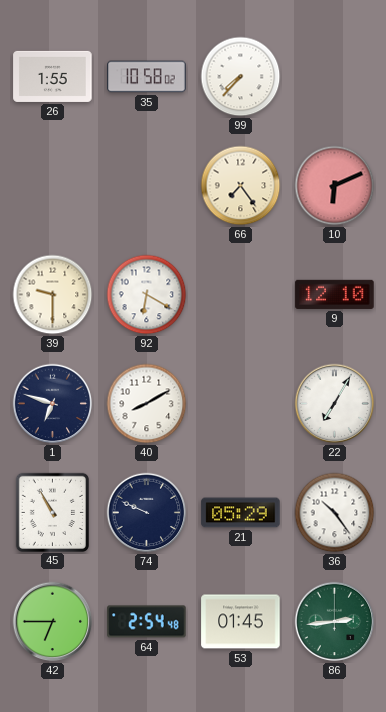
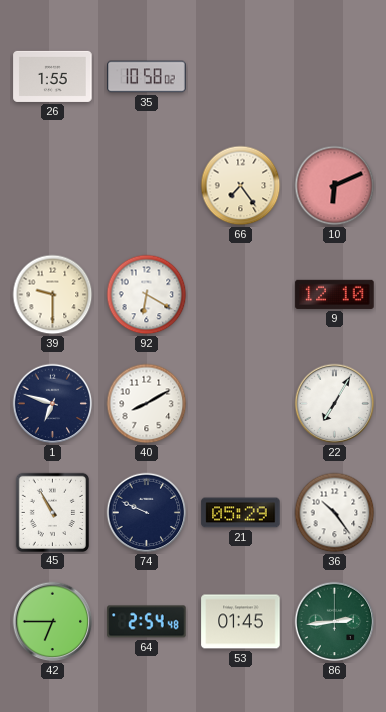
99: 7:37 -> none (241, 77)
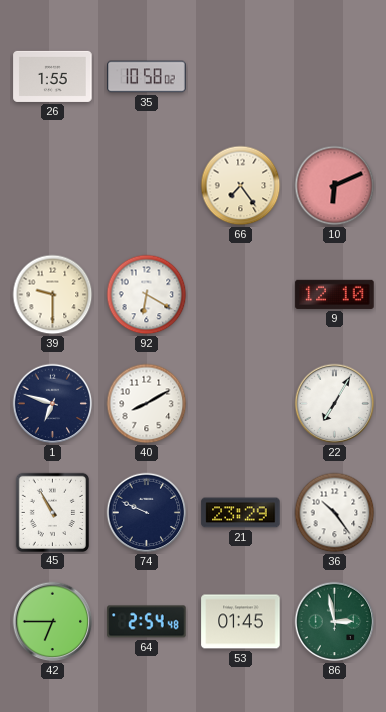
21: 05:29 -> 23:29 (241, 513)
86: 2:44 -> 2:58 (335, 622)
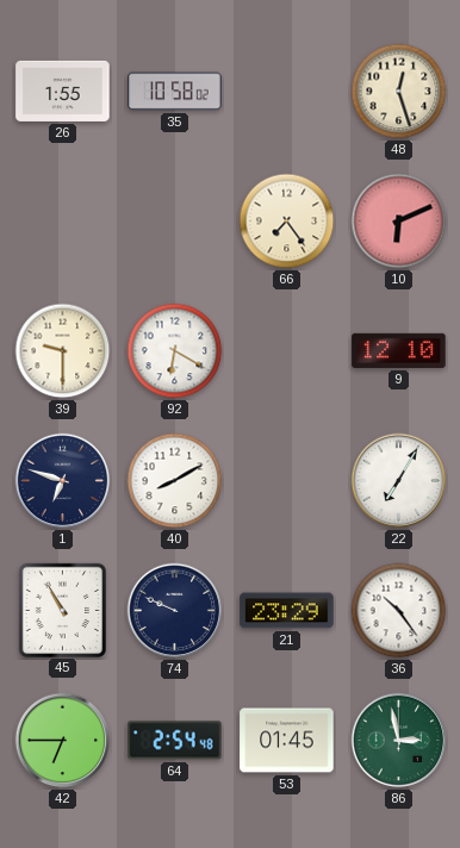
48: none -> 12:27 (399, 92)
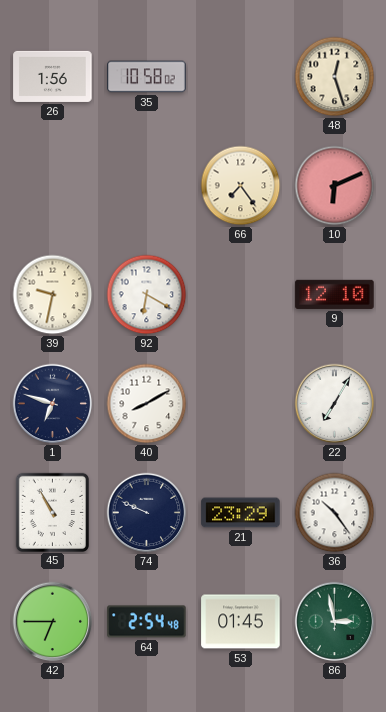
26: 1:55 -> 1:56 (53, 76)
39: 9:30 -> 9:32 (53, 295)
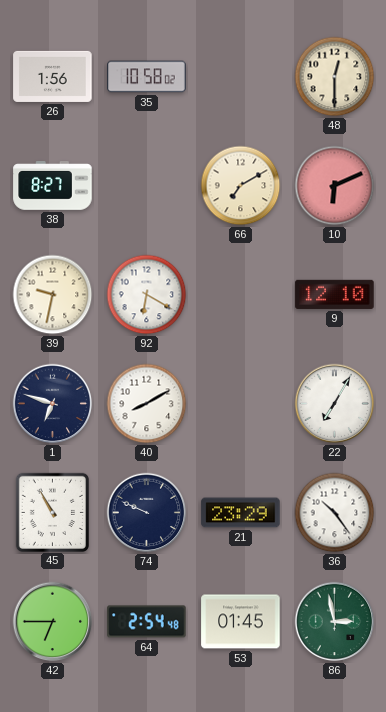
48: 12:27 -> 12:30 (335, 77)
38: none -> 8:27 (53, 186)
66: 7:24 -> 7:10 (241, 186)
